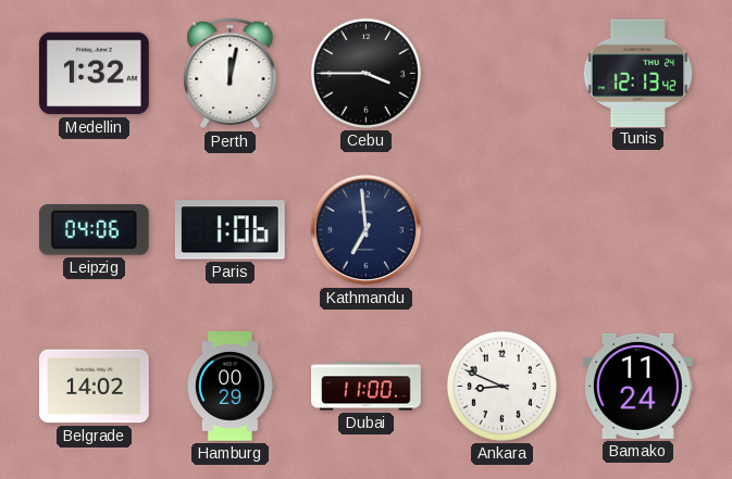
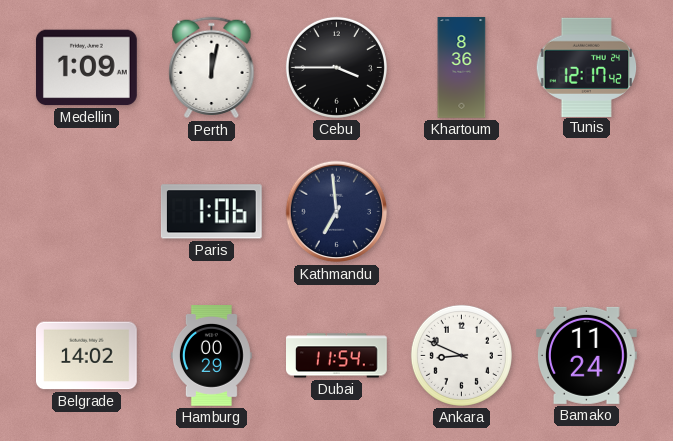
Medellin: 1:32 -> 1:09 (86, 68)
Khartoum: none -> 8:36 (462, 68)
Tunis: 12:13 -> 12:17 (587, 67)
Leipzig: 04:06 -> none (94, 230)
Dubai: 11:00 -> 11:54 (337, 356)
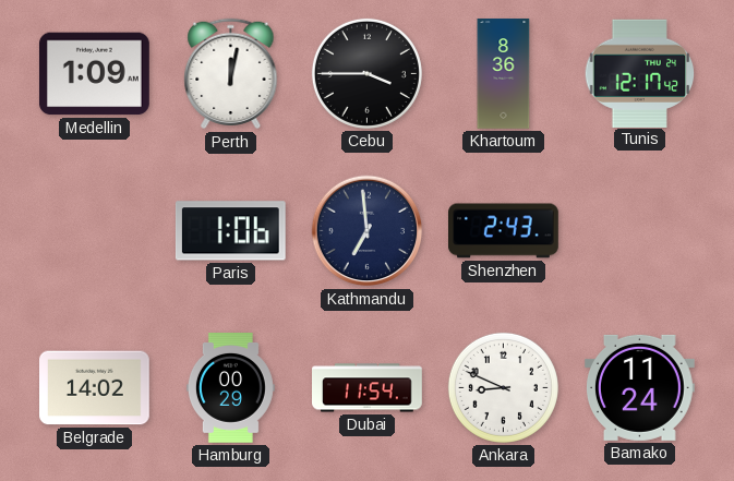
Shenzhen: none -> 2:43 (504, 231)
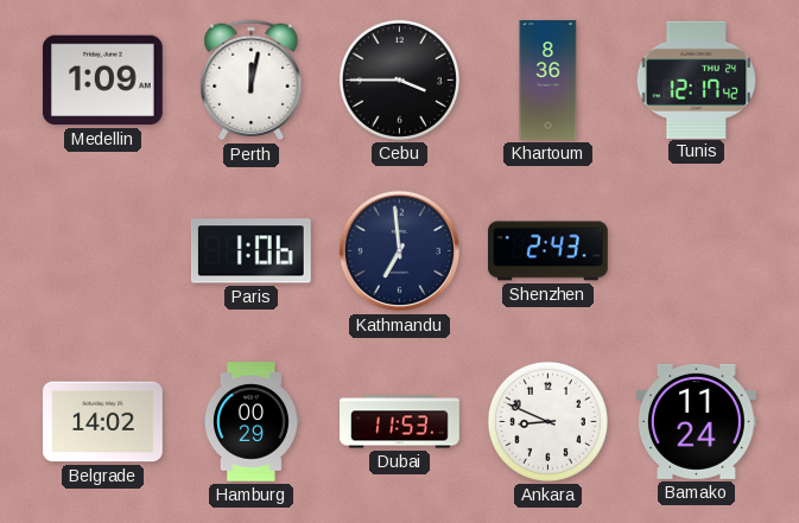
Dubai: 11:54 -> 11:53 (400, 422)
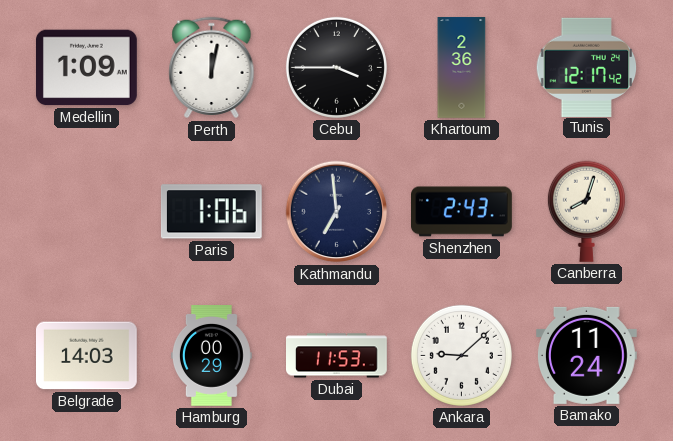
Khartoum: 8:36 -> 2:36 (462, 68)
Canberra: none -> 8:03 (586, 211)
Belgrade: 14:02 -> 14:03 (87, 356)
Ankara: 8:49 -> 9:08 (461, 355)
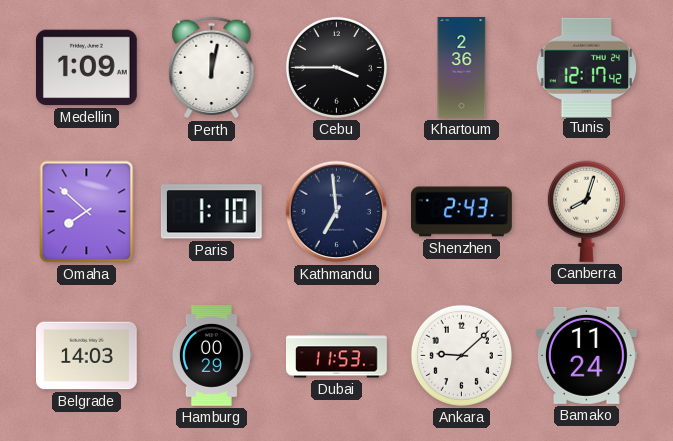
Omaha: none -> 7:52 (87, 212)
Paris: 1:06 -> 1:10 (211, 212)
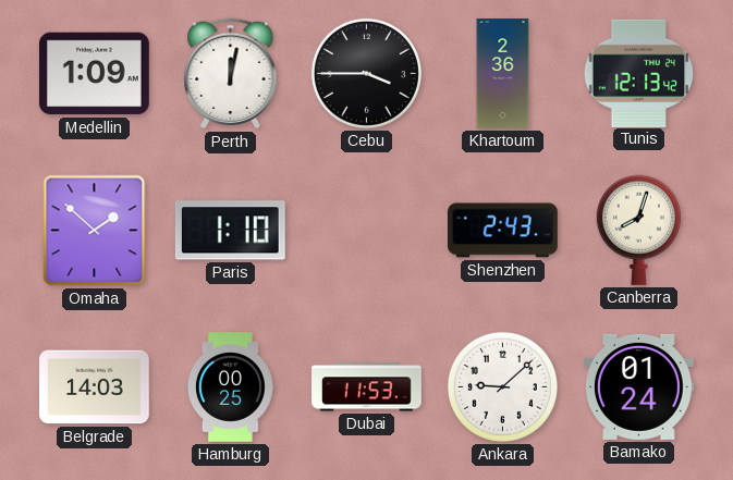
Tunis: 12:17 -> 12:13 (639, 73)
Omaha: 7:52 -> 1:52 (95, 231)
Kathmandu: 6:59 -> none (337, 212)
Hamburg: 00:29 -> 00:25 (230, 387)
Bamako: 11:24 -> 01:24 (639, 386)
